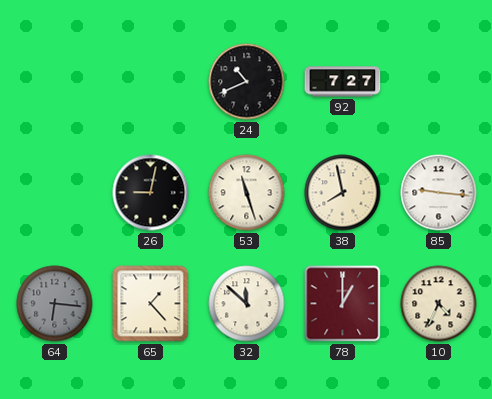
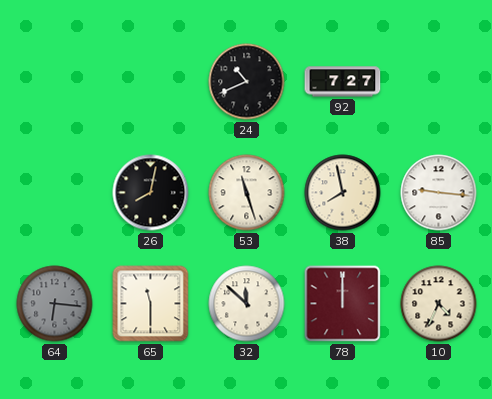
26: 9:02 -> 8:02 (151, 193)
65: 1:23 -> 11:30 (151, 304)
78: 1:00 -> 12:00 (343, 304)
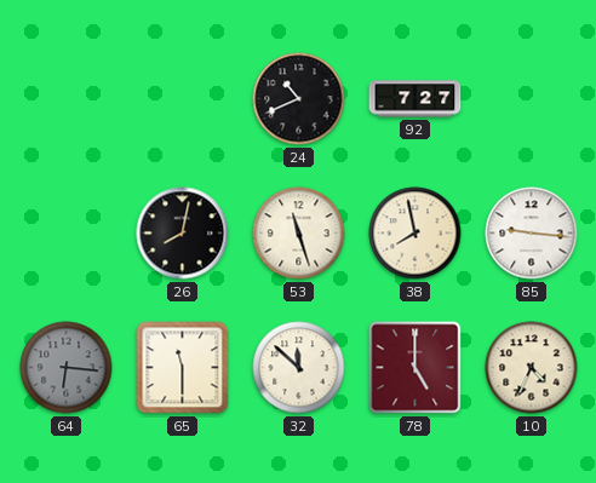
78: 12:00 -> 5:00 (416, 368)
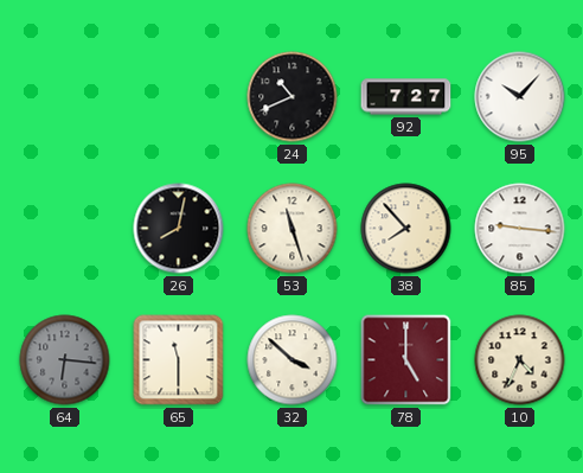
95: none -> 10:07 (520, 97)
38: 7:58 -> 7:53 (406, 229)
32: 11:52 -> 3:52 (293, 360)
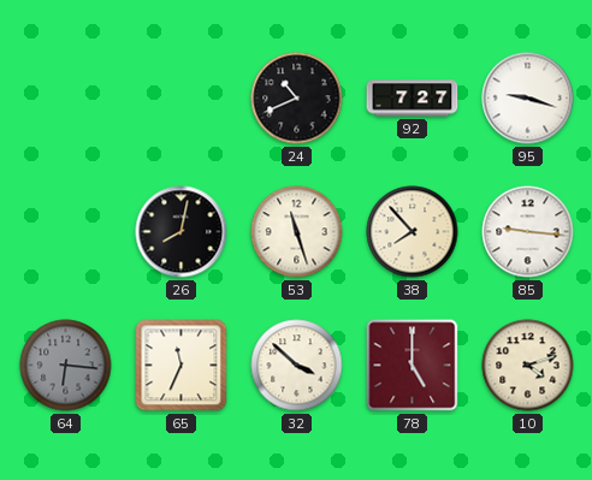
95: 10:07 -> 9:18 (528, 99)
65: 11:30 -> 11:34 (182, 366)
10: 4:34 -> 4:12 (528, 366)
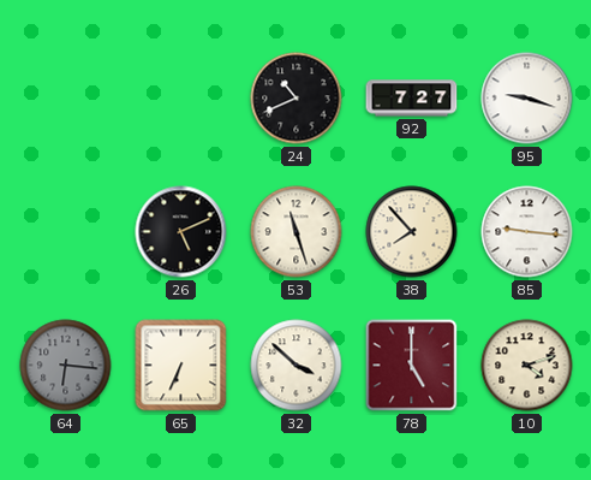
26: 8:02 -> 5:11 (181, 232)
65: 11:34 -> 6:34 (181, 366)
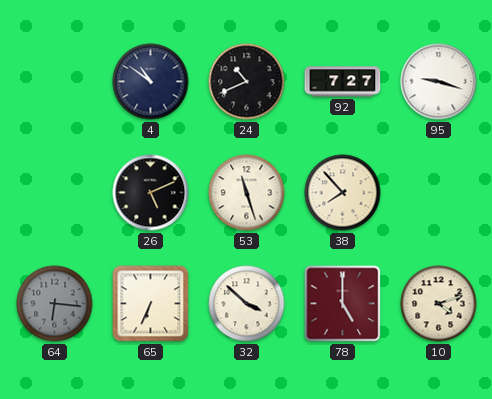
4: none -> 10:51 (151, 82)
85: 9:16 -> none (527, 232)
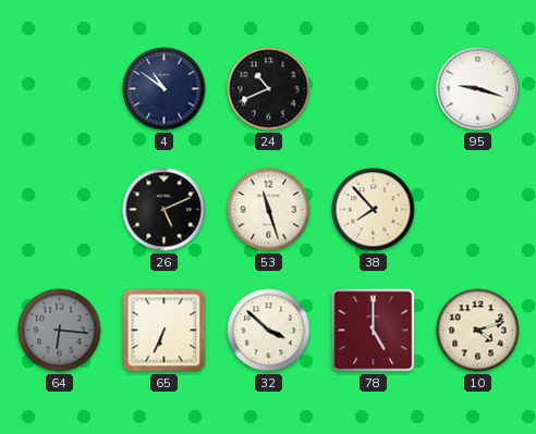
92: 7:27 -> none (343, 82)
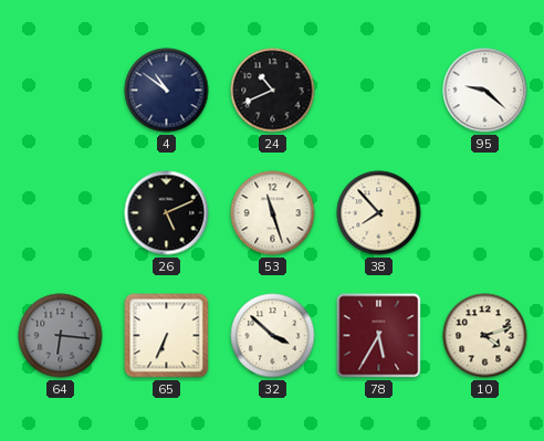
95: 9:18 -> 9:22 (485, 91)
78: 5:00 -> 5:35 (379, 336)
